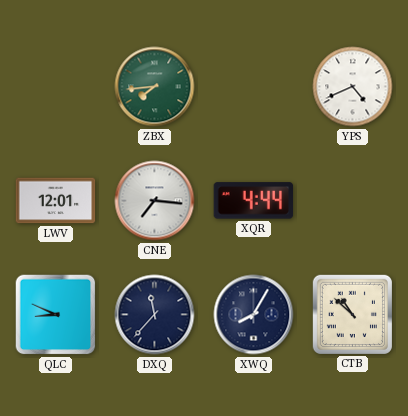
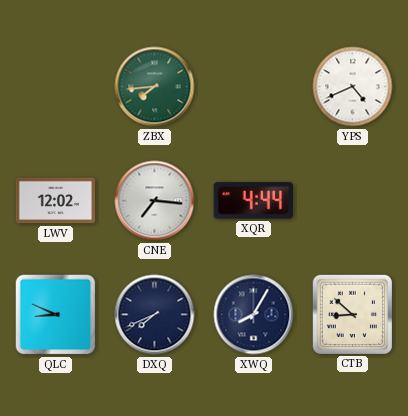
LWV: 12:01 -> 12:02 (56, 201)
DXQ: 11:37 -> 7:41 (155, 315)
CTB: 10:52 -> 8:52 (352, 314)
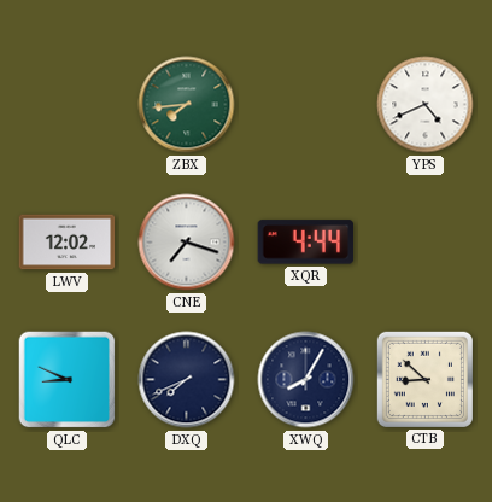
CNE: 7:16 -> 7:18 (187, 243)
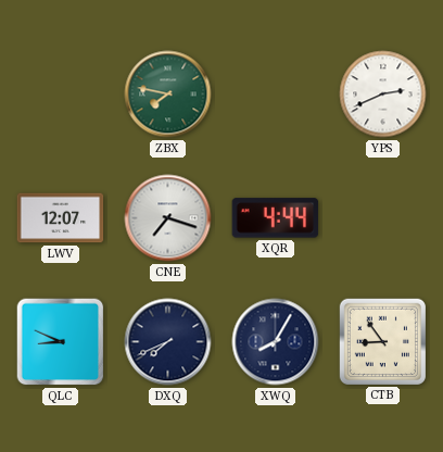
ZBX: 7:44 -> 7:47 (168, 95)
YPS: 4:41 -> 2:41 (383, 95)
LWV: 12:02 -> 12:07 (61, 218)
CTB: 8:52 -> 8:54 (382, 341)
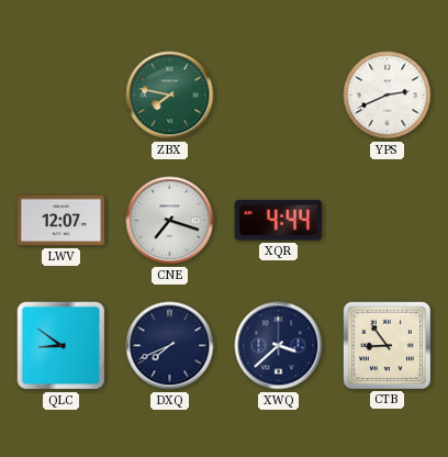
QLC: 8:49 -> 8:51 (61, 346)
XWQ: 8:05 -> 3:38 (279, 346)
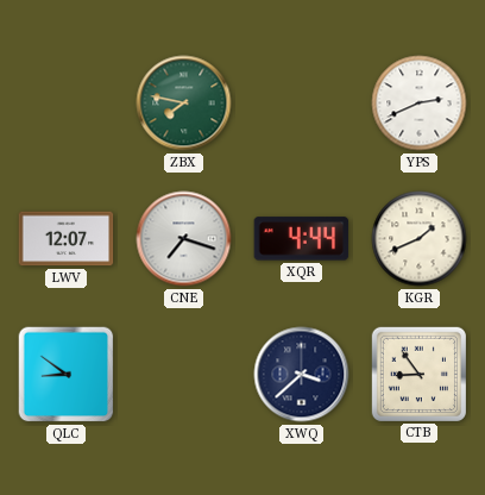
KGR: none -> 1:41 (420, 239)
DXQ: 7:41 -> none (170, 346)
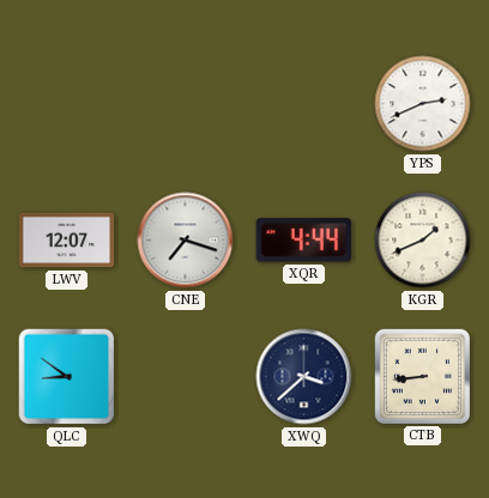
ZBX: 7:47 -> none (184, 104)
CTB: 8:54 -> 8:44 (422, 376)
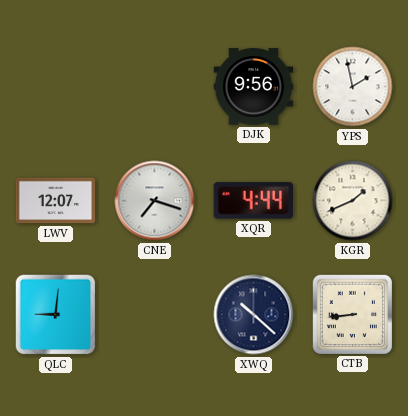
DJK: none -> 9:56 (254, 87)
YPS: 2:41 -> 1:58 (353, 87)
QLC: 8:51 -> 9:01 (56, 315)
XWQ: 3:38 -> 10:22 (254, 315)
